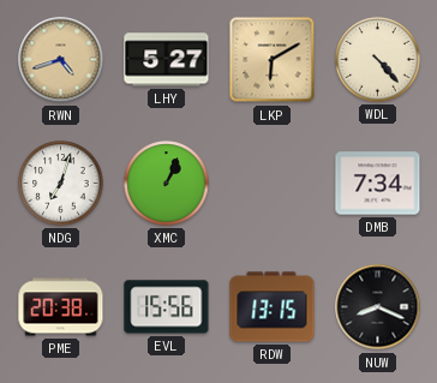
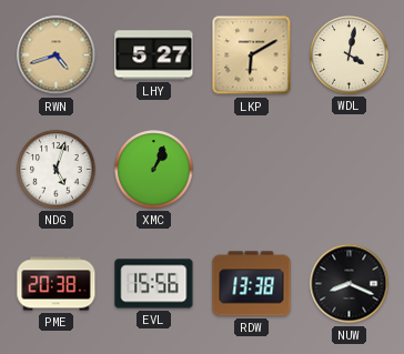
WDL: 4:23 -> 4:02 (350, 55)
NDG: 7:03 -> 5:03 (57, 170)
DMB: 7:34 -> none (378, 184)
RDW: 13:15 -> 13:38 (252, 284)
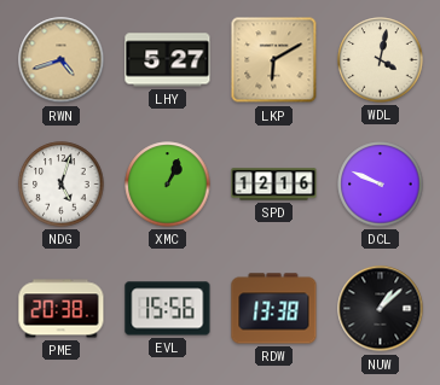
SPD: none -> 12:16 (274, 185)
DCL: none -> 9:49 (381, 185)
NUW: 8:19 -> 1:08 (381, 309)
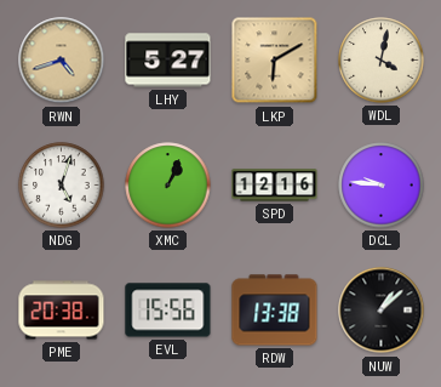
DCL: 9:49 -> 9:46 (382, 186)
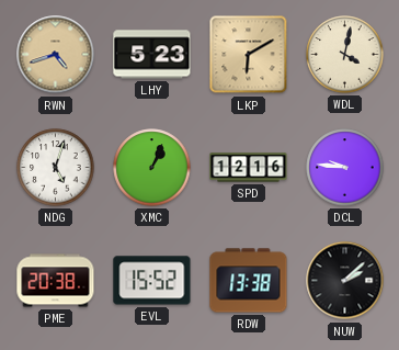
LHY: 5:27 -> 5:23 (152, 55)
EVL: 15:56 -> 15:52 (152, 281)
NUW: 1:08 -> 2:08 (345, 281)
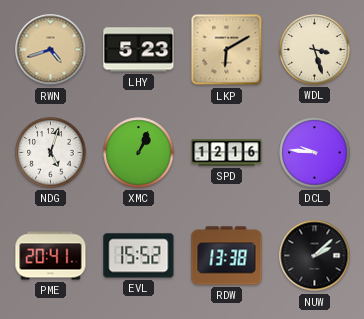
WDL: 4:02 -> 3:27 (315, 50)
PME: 20:38 -> 20:41 (51, 256)
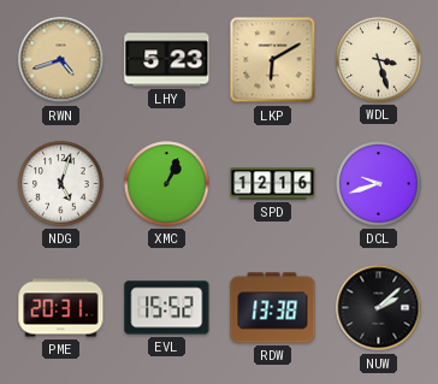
DCL: 9:46 -> 9:42 (379, 184)
PME: 20:41 -> 20:31 (61, 308)
